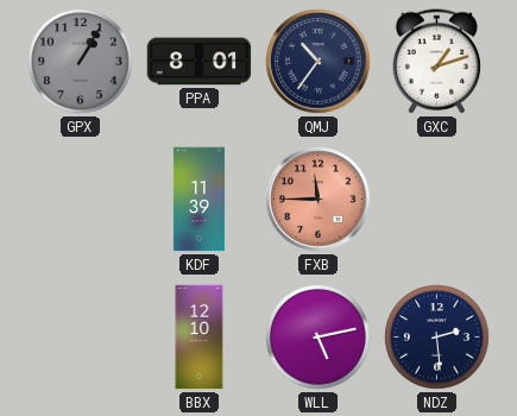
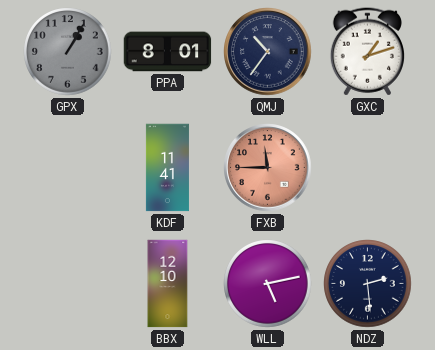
KDF: 11:39 -> 11:41 (167, 168)
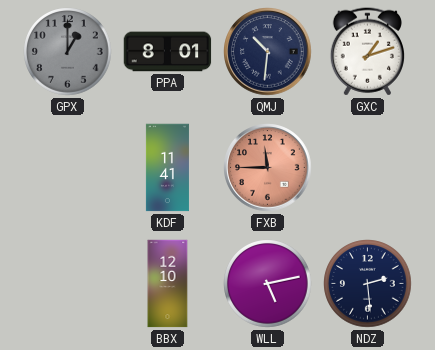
GPX: 1:05 -> 1:00 (68, 52)
QMJ: 10:36 -> 10:31 (268, 52)
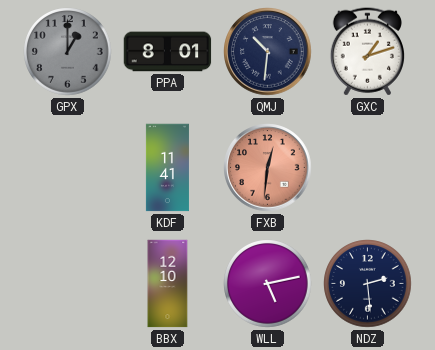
FXB: 11:45 -> 12:31 (268, 168)
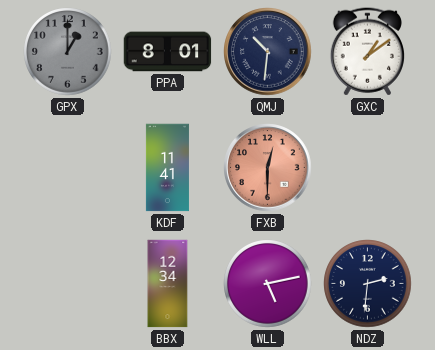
GXC: 1:12 -> 1:09 (367, 52)
FXB: 12:31 -> 12:30 (268, 168)
BBX: 12:10 -> 12:34 (168, 284)
NDZ: 2:29 -> 2:31 (368, 284)
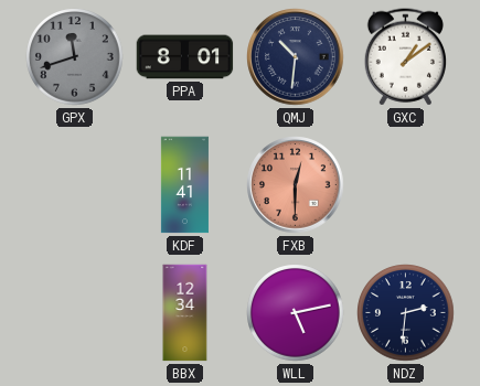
GPX: 1:00 -> 11:42 (75, 57)
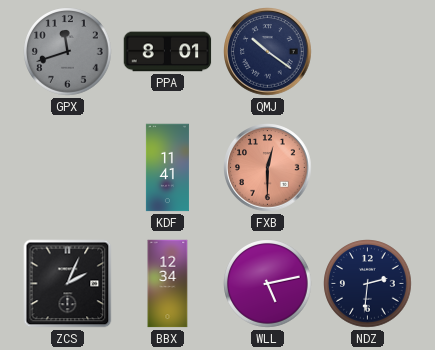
QMJ: 10:31 -> 10:21 (268, 52)
GXC: 1:09 -> none (405, 57)
ZCS: none -> 2:04 (68, 284)
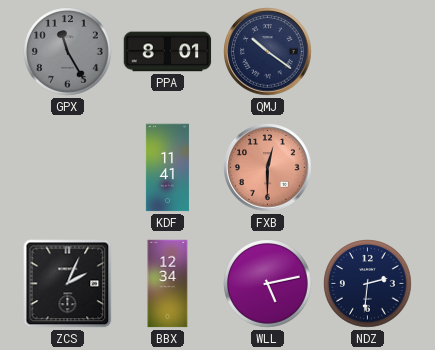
GPX: 11:42 -> 11:25 (68, 52)
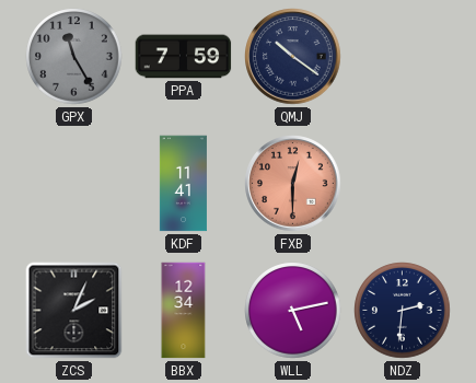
PPA: 8:01 -> 7:59 (184, 57)
